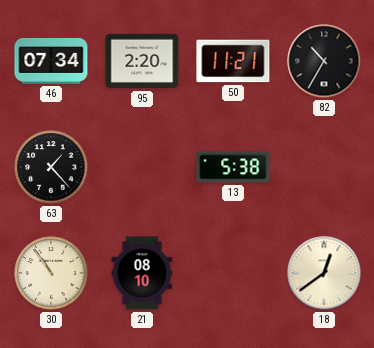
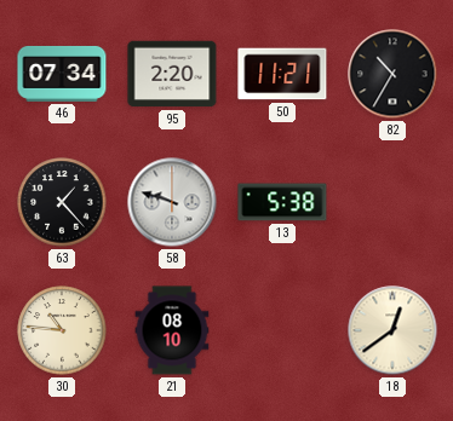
58: none -> 9:48 (172, 202)
30: 10:54 -> 10:46 (62, 330)
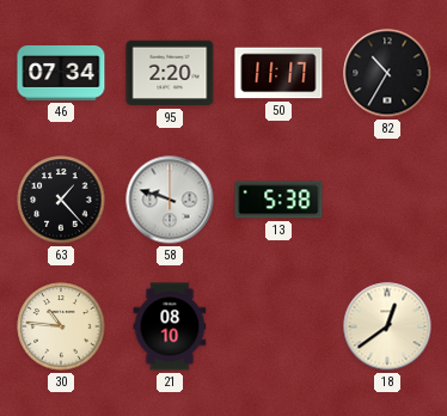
50: 11:21 -> 11:17 (278, 73)
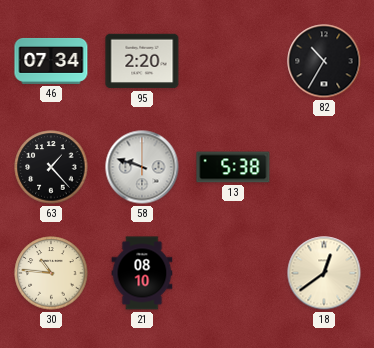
50: 11:17 -> none (278, 73)
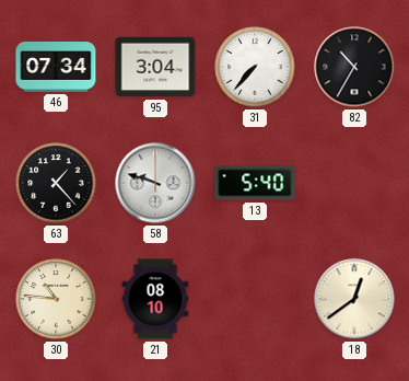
95: 2:20 -> 3:04 (155, 67)
31: none -> 7:37 (255, 67)
13: 5:38 -> 5:40 (255, 183)
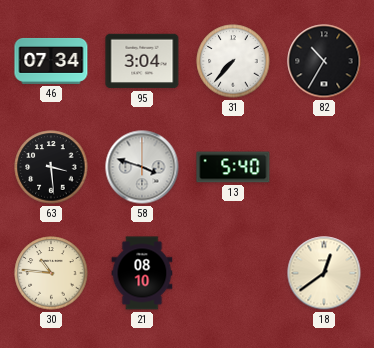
63: 1:23 -> 3:29 (51, 167)
58: 9:48 -> 3:48 (142, 167)
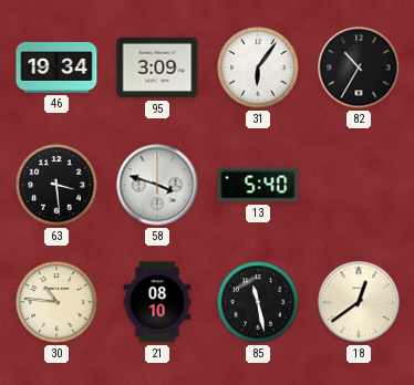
46: 07:34 -> 19:34 (56, 67)
95: 3:04 -> 3:09 (157, 67)
31: 7:37 -> 6:06 (258, 67)
85: none -> 11:28 (258, 302)
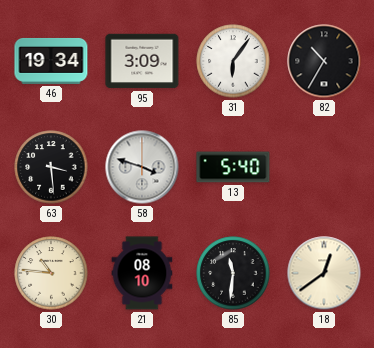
85: 11:28 -> 11:31 (233, 273)
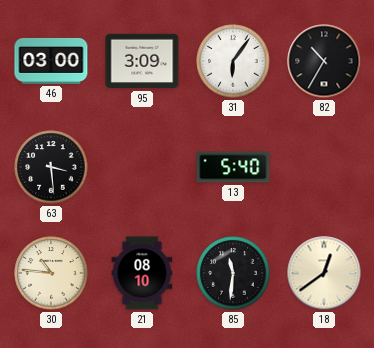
46: 19:34 -> 03:00 (51, 61)
58: 3:48 -> none (142, 167)
